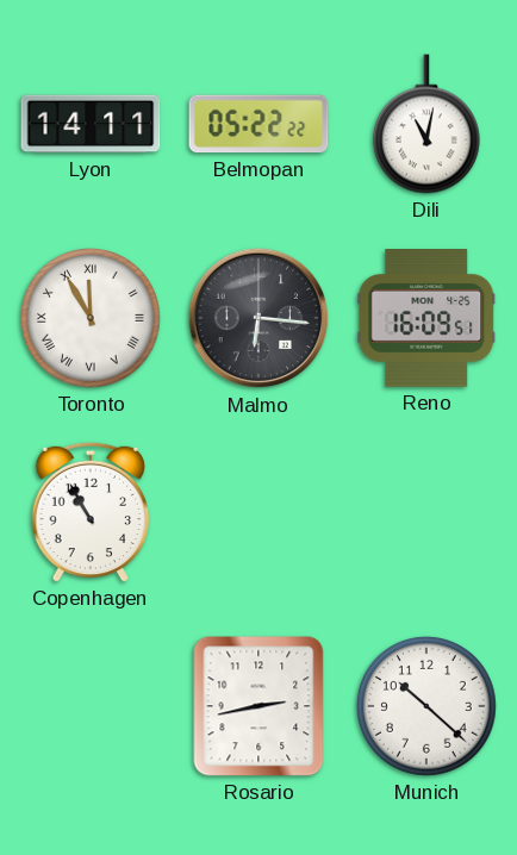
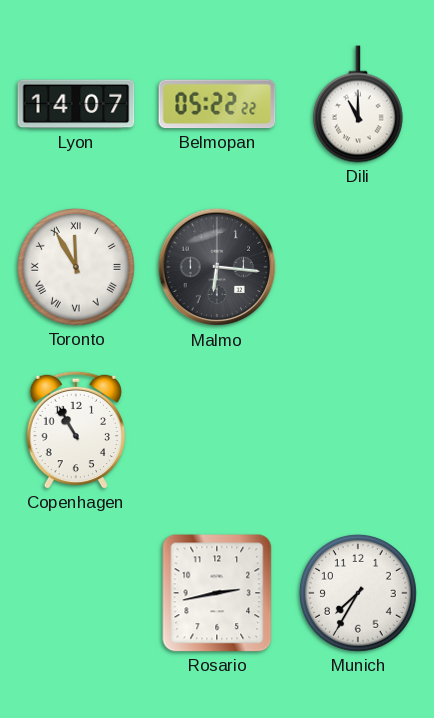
Lyon: 14:11 -> 14:07 (76, 104)
Dili: 11:02 -> 11:00 (358, 104)
Reno: 16:09 -> none (426, 319)
Munich: 10:22 -> 7:35 (358, 593)
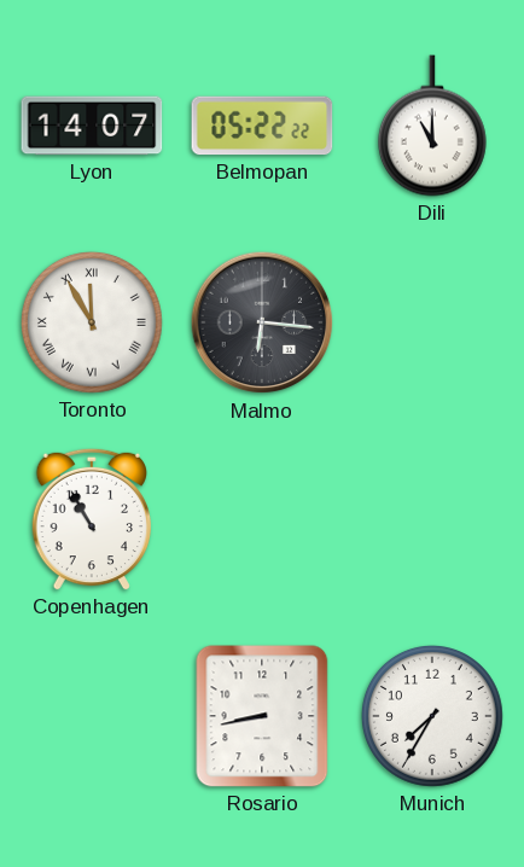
Rosario: 2:43 -> 8:43 (262, 716)
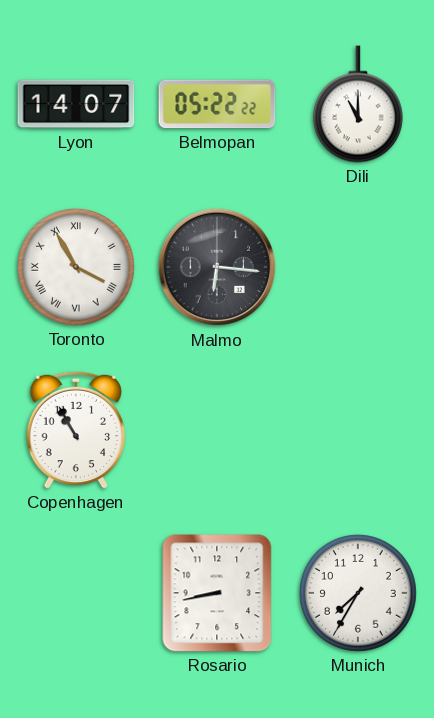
Toronto: 11:55 -> 3:55 (76, 267)
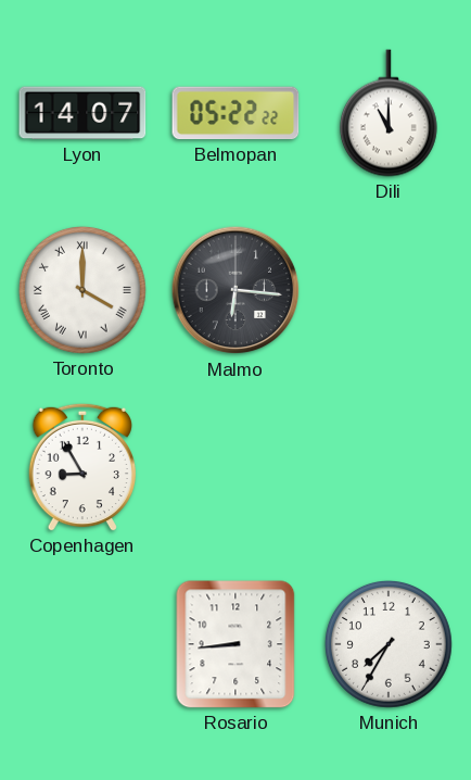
Toronto: 3:55 -> 4:00 (82, 290)
Copenhagen: 10:55 -> 8:55 (81, 467)
Rosario: 8:43 -> 8:44 (235, 644)
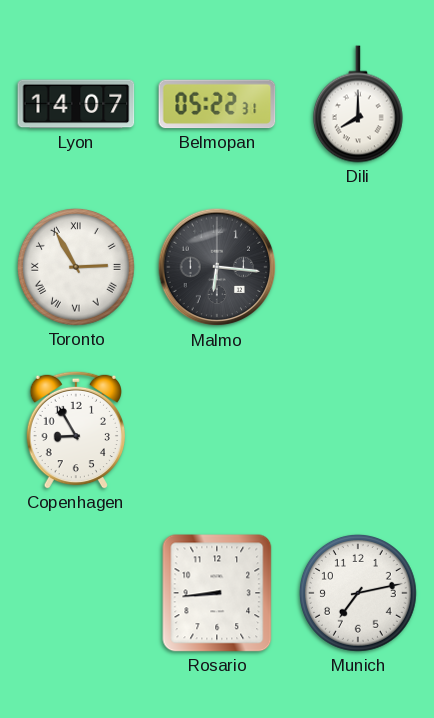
Belmopan: 05:22:22 -> 05:22:31 (217, 104)
Dili: 11:00 -> 8:00 (358, 104)
Toronto: 4:00 -> 2:55 (76, 267)
Munich: 7:35 -> 7:13 (358, 593)
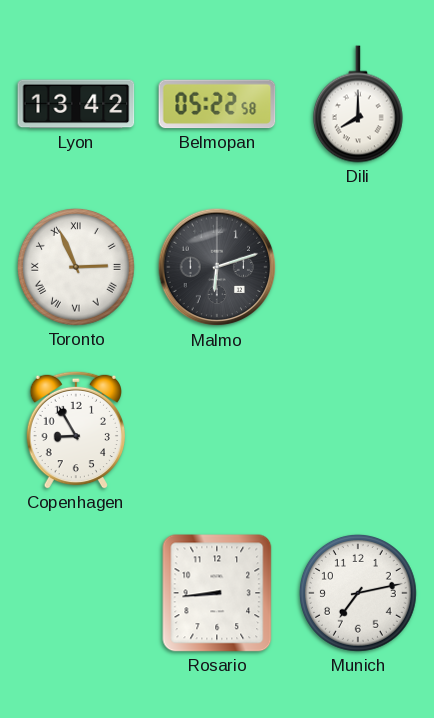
Lyon: 14:07 -> 13:42 (76, 104)
Belmopan: 05:22:31 -> 05:22:58 (217, 104)
Toronto: 2:55 -> 2:56 (76, 267)
Malmo: 6:16 -> 6:12 (217, 267)
